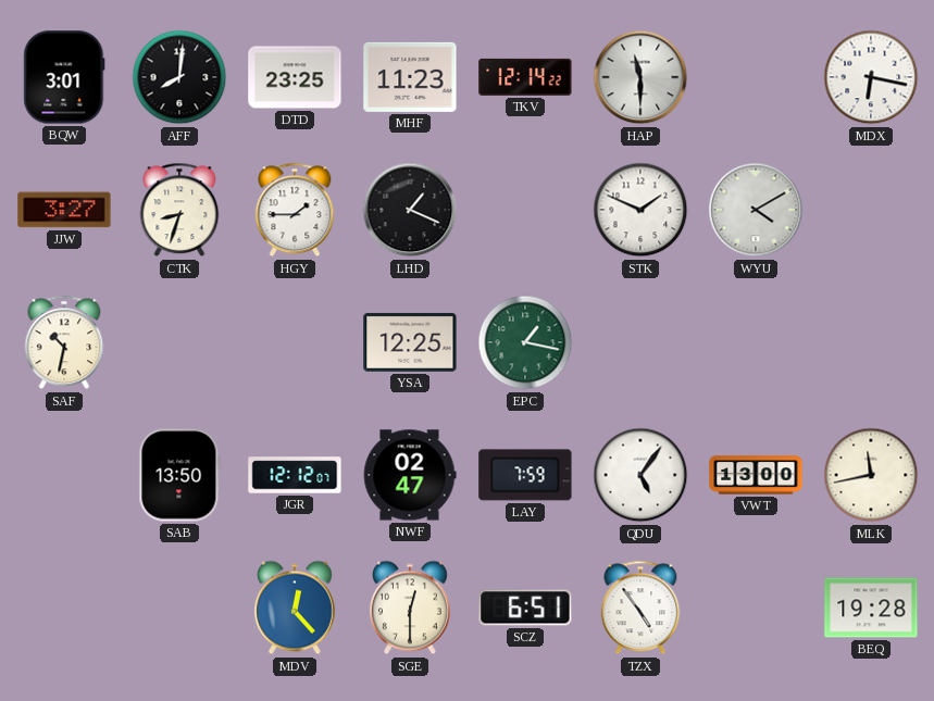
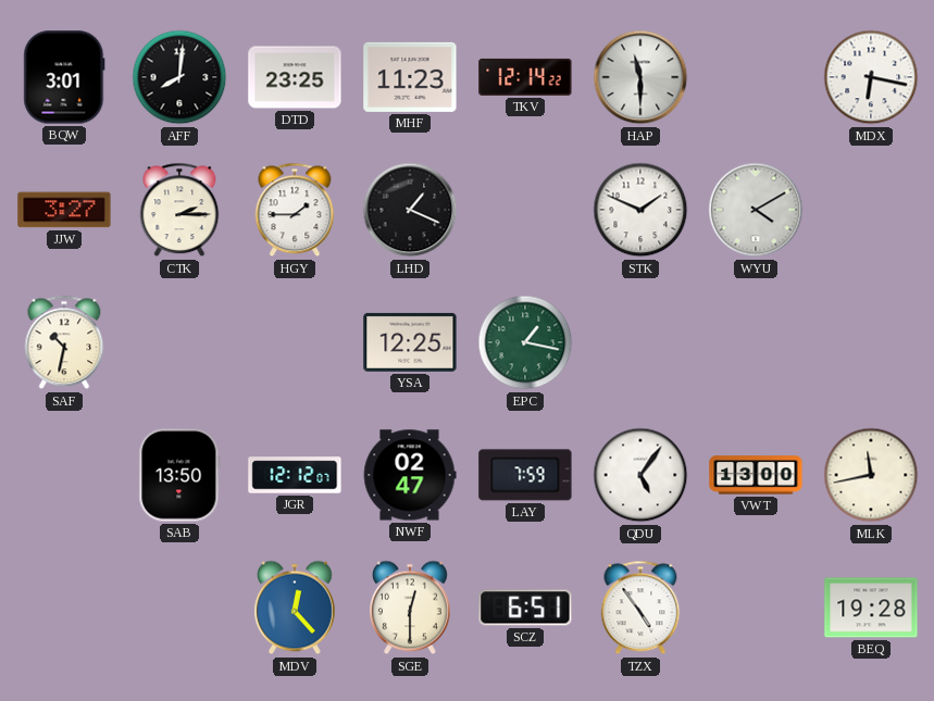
CTK: 8:33 -> 2:15 (179, 210)
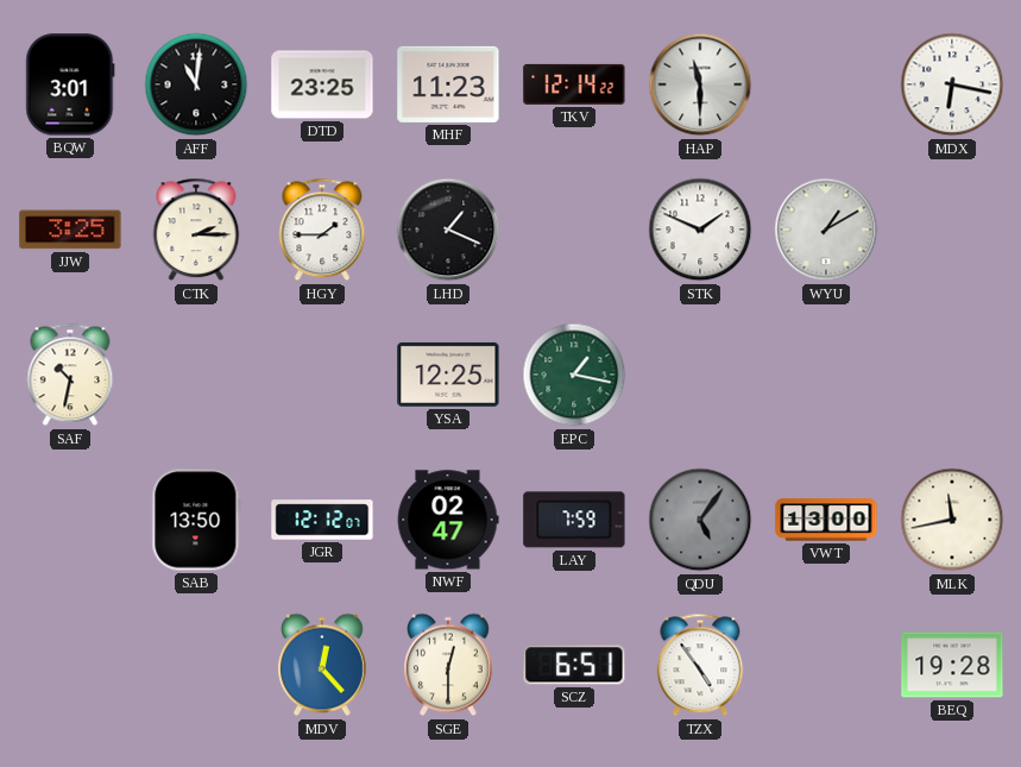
AFF: 8:01 -> 11:01 (196, 84)
JJW: 3:27 -> 3:25 (70, 230)
WYU: 4:10 -> 1:10 (826, 230)
QDU dial: white -> grey (700, 520)
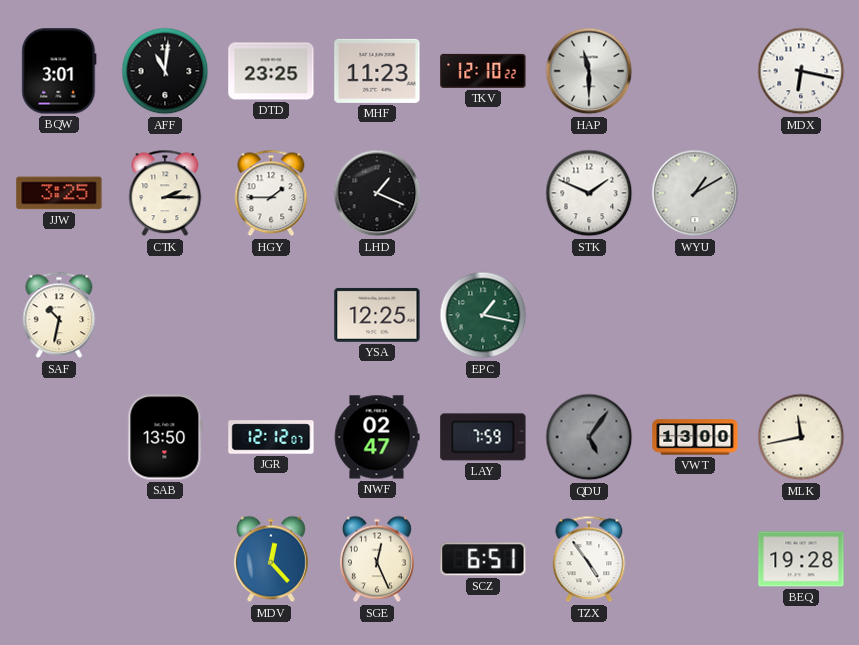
TKV: 12:14 -> 12:10 (483, 71)
SGE: 12:30 -> 12:26 (377, 559)
